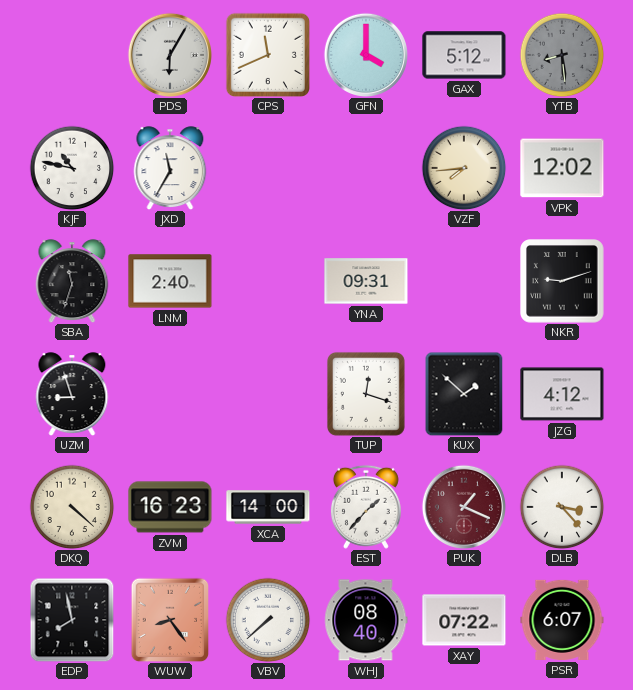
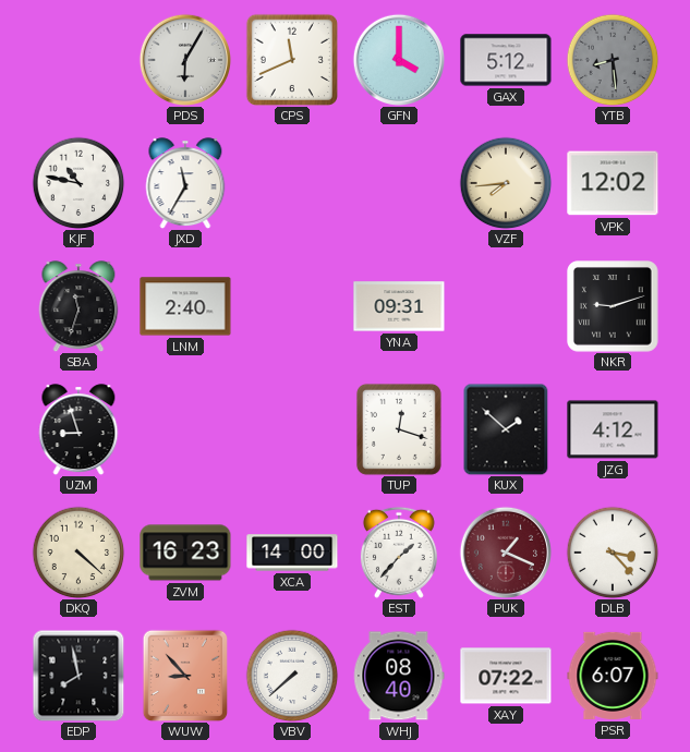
WUW: 8:24 -> 8:53 (185, 676)
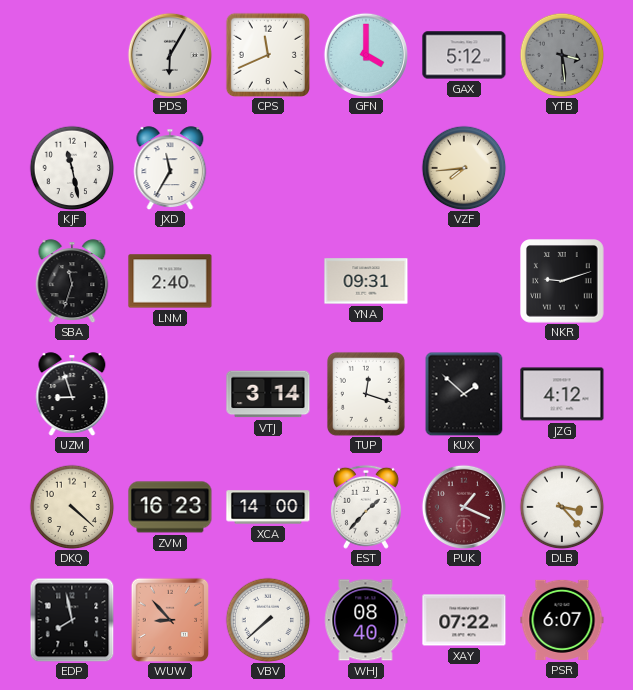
YTB: 8:29 -> 3:29 (562, 55)
KJF: 10:47 -> 11:28 (72, 168)
VPK: 12:02 -> none (613, 183)
VTJ: none -> 3:14 (268, 394)
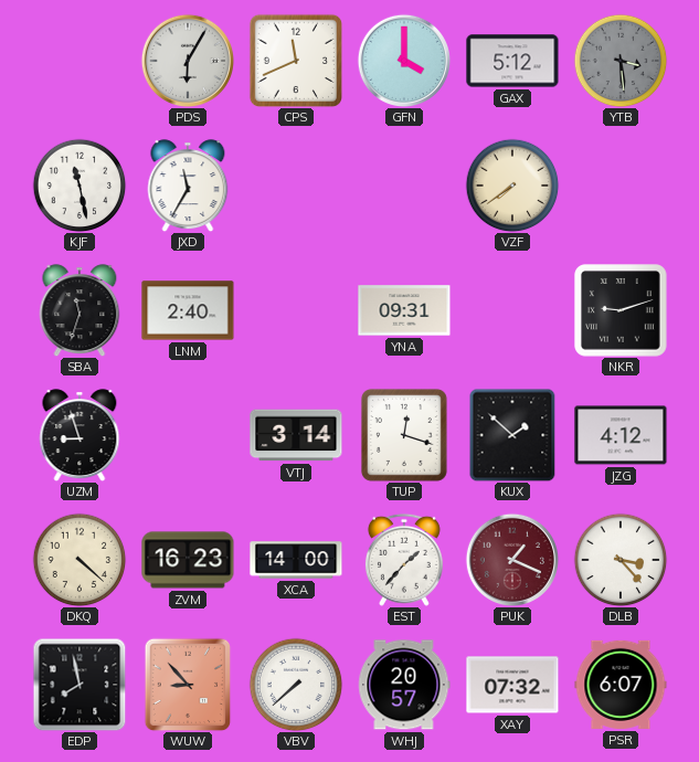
VZF: 7:44 -> 7:39 (512, 186)
WHJ: 08:40 -> 20:57 (404, 685)
XAY: 07:22 -> 07:32 (512, 685)
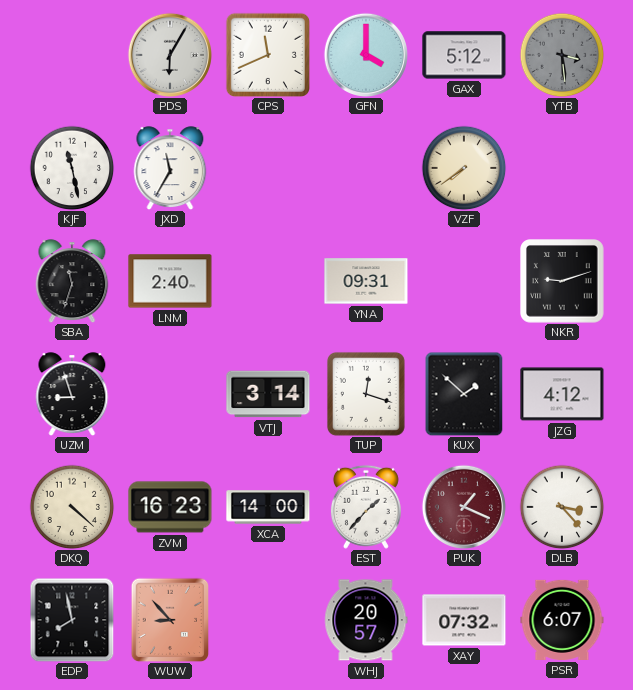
VBV: 7:38 -> none (296, 685)
